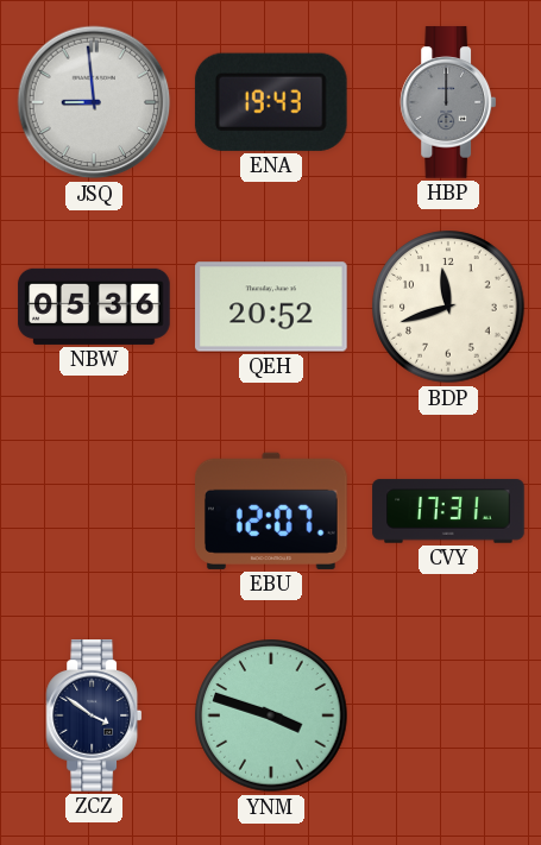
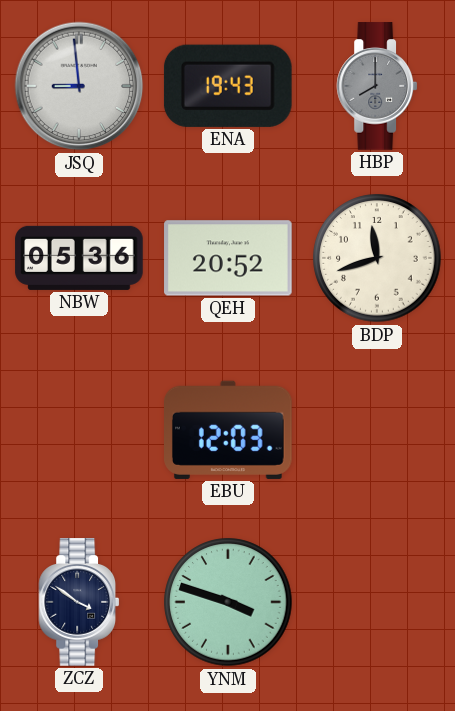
HBP: 12:00 -> 8:00 (377, 86)
EBU: 12:07 -> 12:03 (229, 430)
CVY: 17:31 -> none (448, 511)
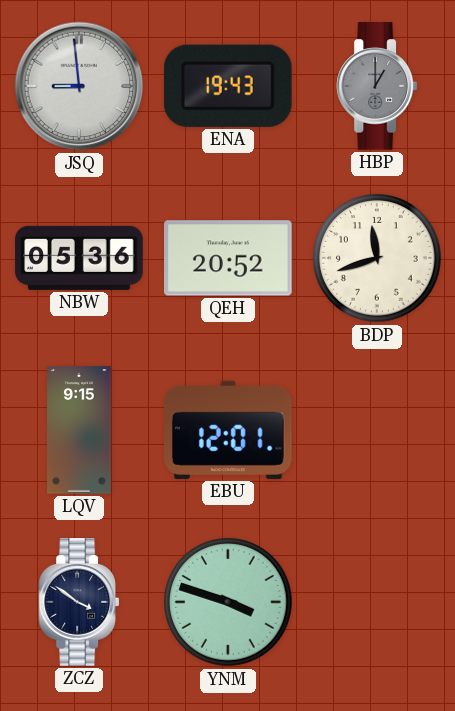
HBP: 8:00 -> 1:00 (377, 86)
LQV: none -> 9:15 (79, 430)
EBU: 12:03 -> 12:01 (229, 430)
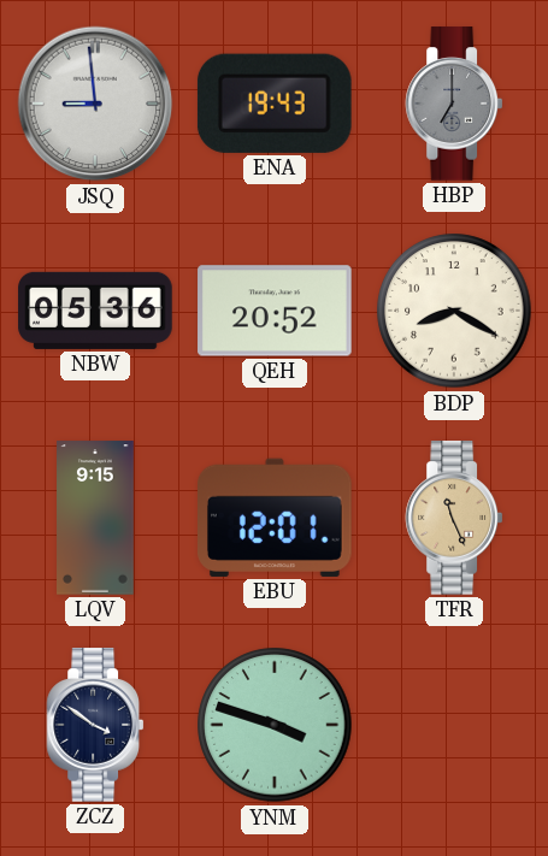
HBP: 1:00 -> 7:00 (454, 104)
BDP: 11:42 -> 8:20 (454, 311)
TFR: none -> 11:26 (454, 518)
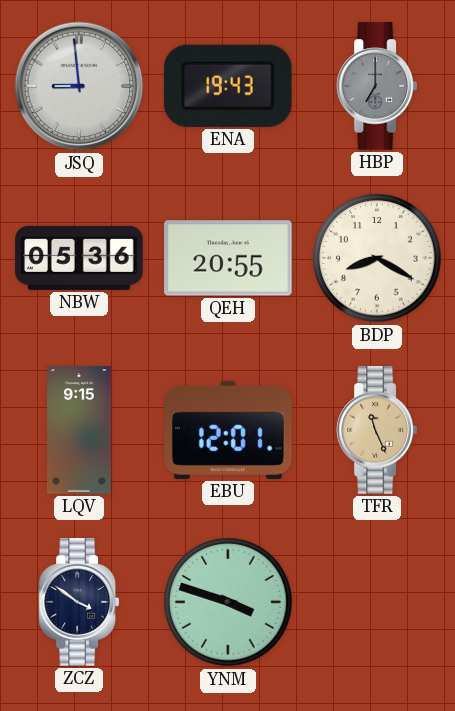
QEH: 20:52 -> 20:55 (228, 258)
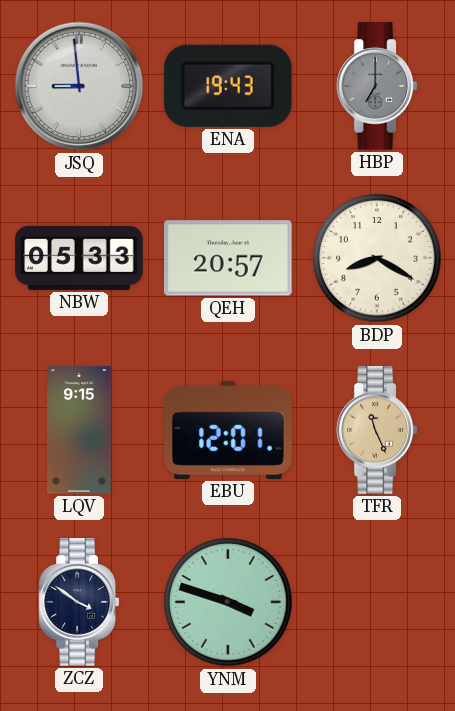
NBW: 05:36 -> 05:33 (79, 258)
QEH: 20:55 -> 20:57 (228, 258)
